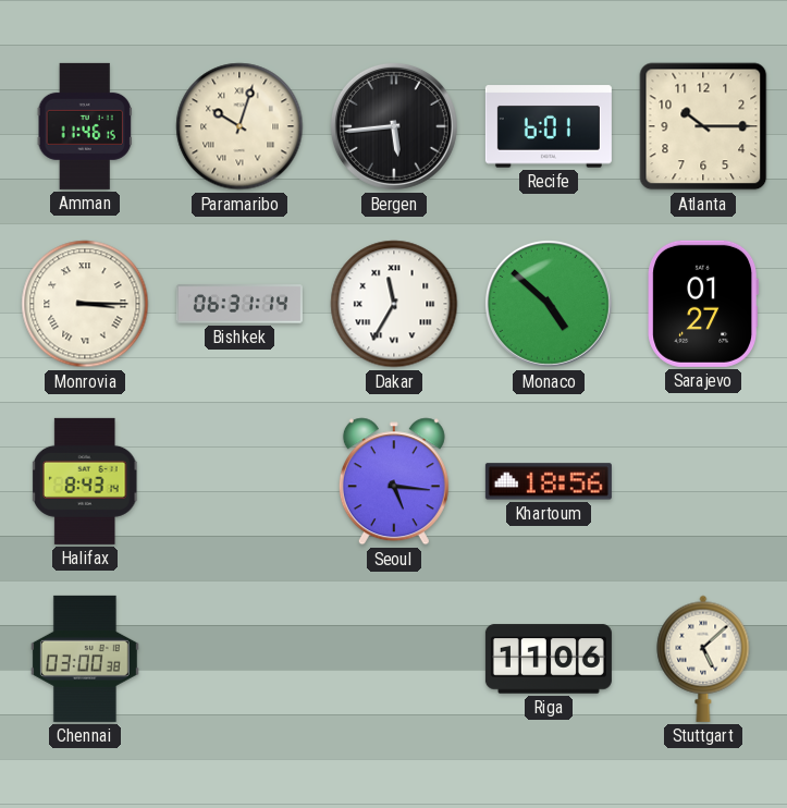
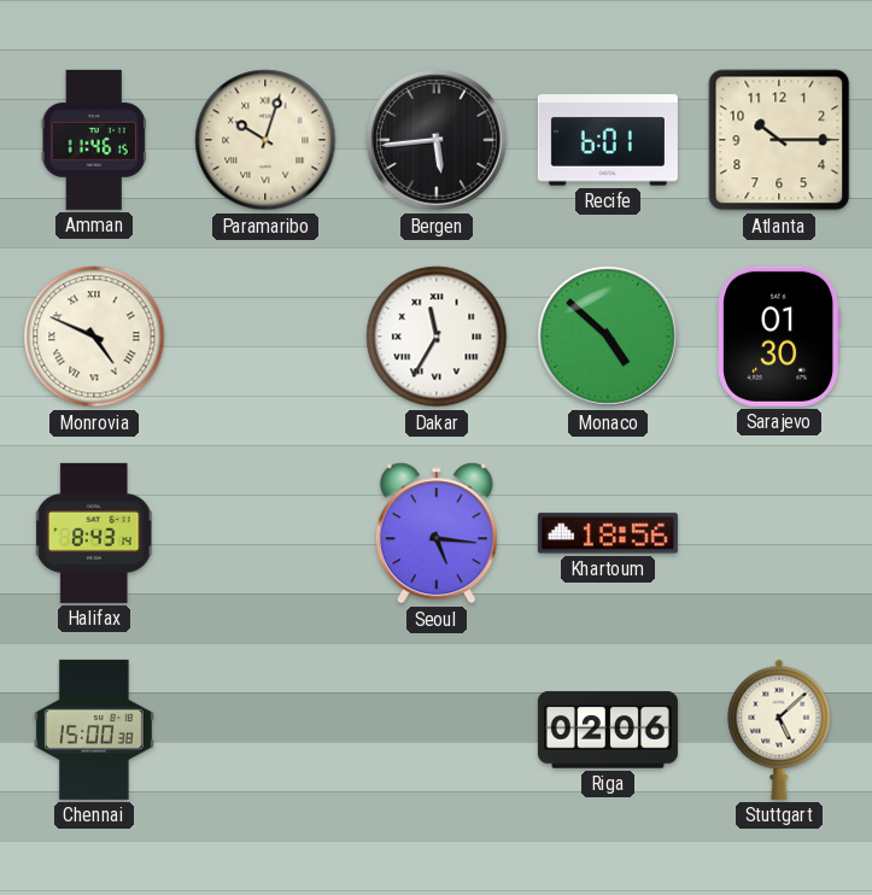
Monrovia: 3:15 -> 4:49 (94, 337)
Bishkek: 06:31 -> none (239, 304)
Sarajevo: 01:27 -> 01:30 (779, 337)
Chennai: 03:00 -> 15:00 (94, 730)
Riga: 11:06 -> 02:06 (608, 730)
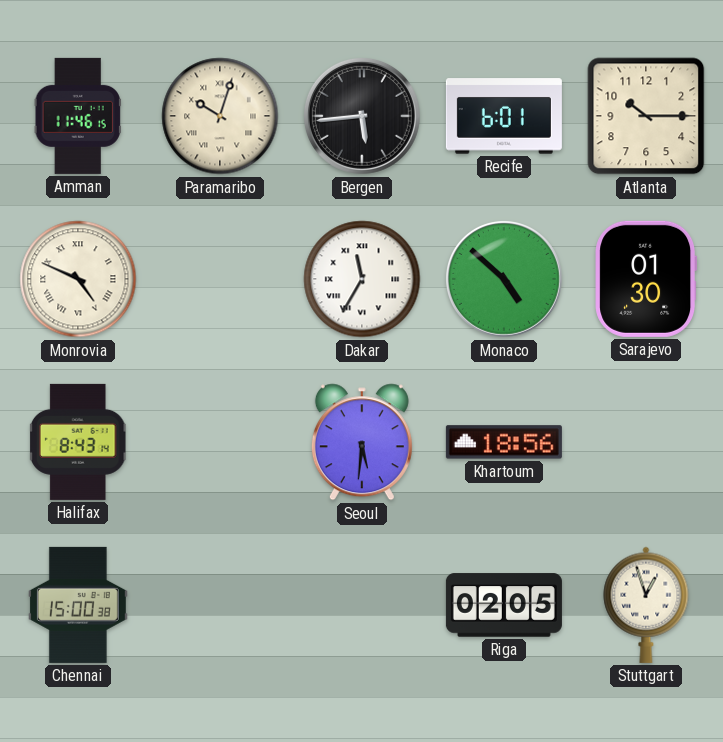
Seoul: 5:16 -> 5:31 (362, 442)
Riga: 02:06 -> 02:05 (504, 605)
Stuttgart: 5:08 -> 12:57 (646, 605)
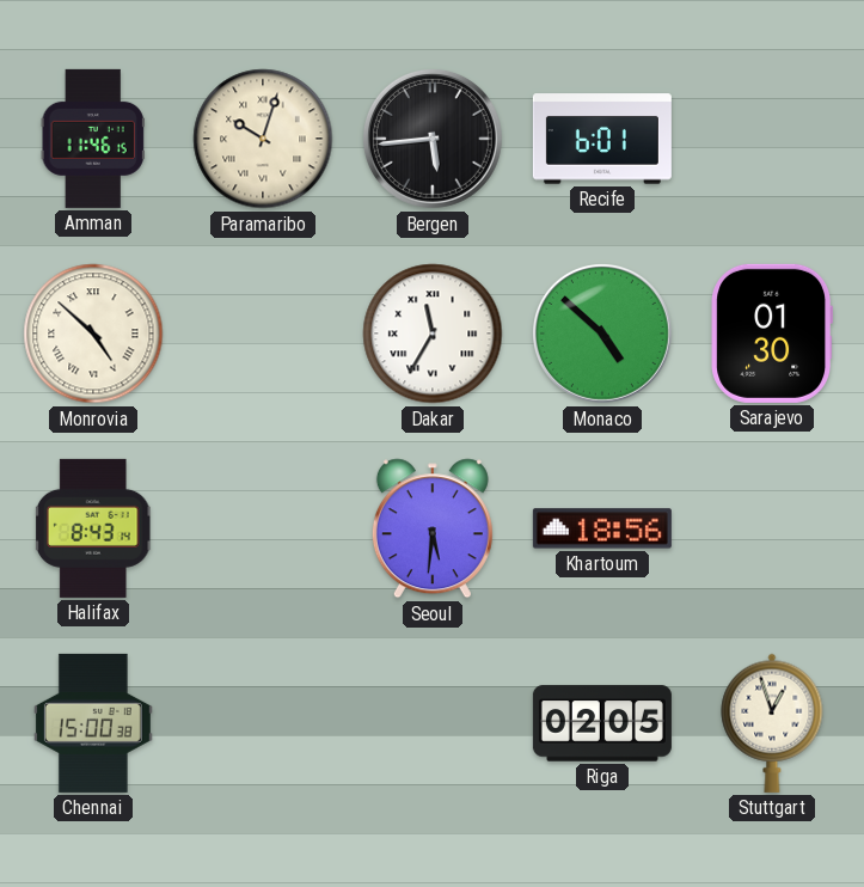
Atlanta: 10:15 -> none (646, 116)
Monrovia: 4:49 -> 4:52 (93, 334)
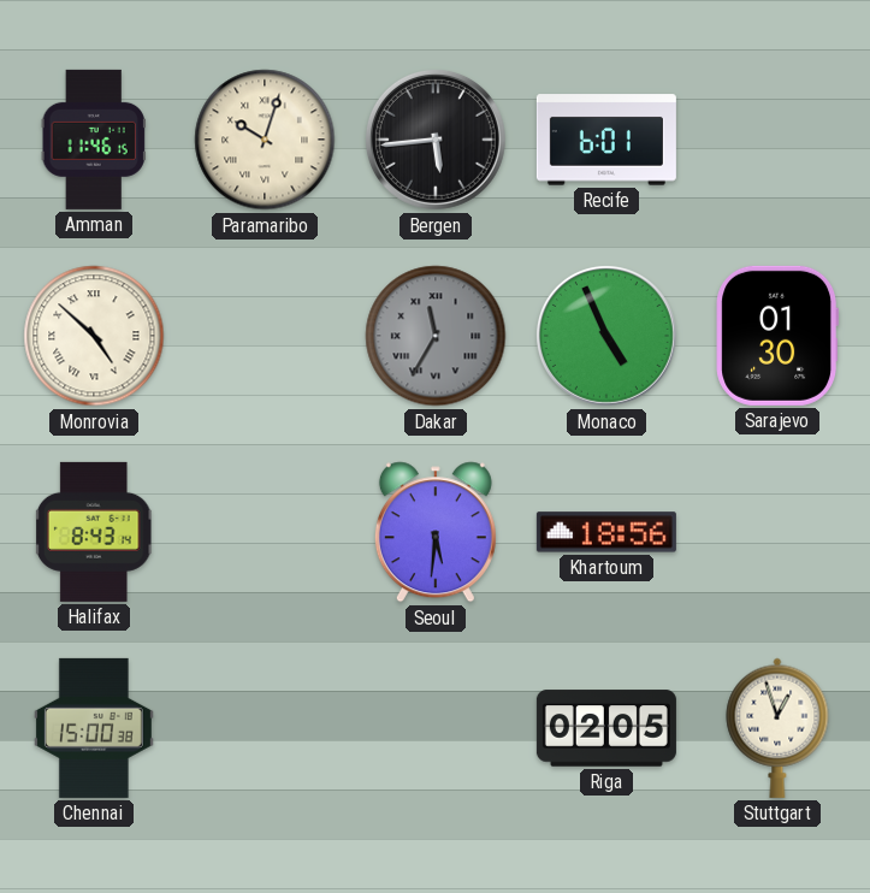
Dakar dial: white -> grey (436, 336)
Monaco: 4:52 -> 4:56 (606, 336)
